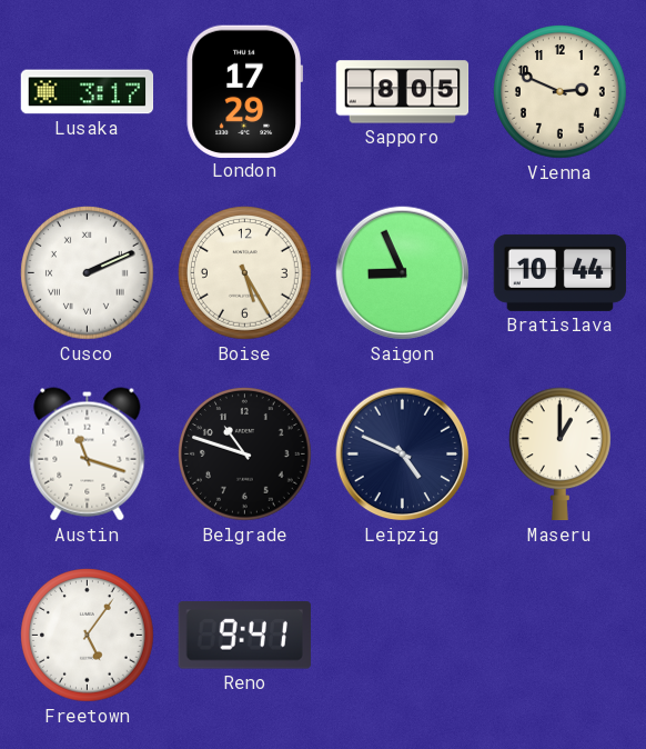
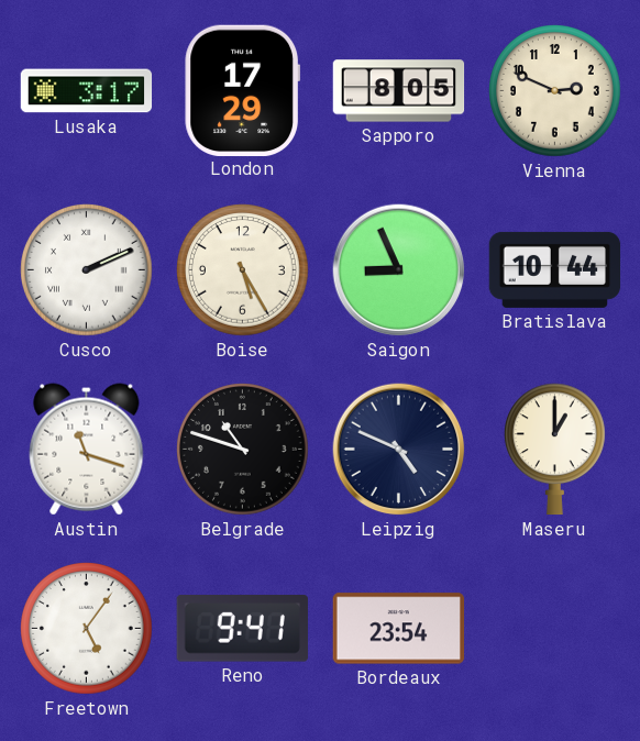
Bordeaux: none -> 23:54 (399, 629)
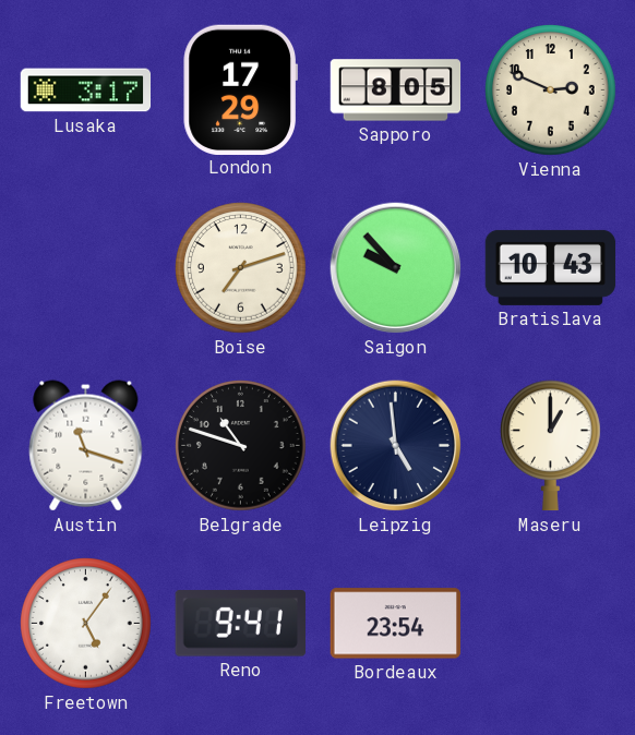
Cusco: 2:11 -> none (87, 270)
Boise: 5:25 -> 7:12 (241, 268)
Saigon: 8:56 -> 9:53 (396, 268)
Bratislava: 10:44 -> 10:43 (551, 267)
Leipzig: 4:49 -> 4:59 (396, 446)
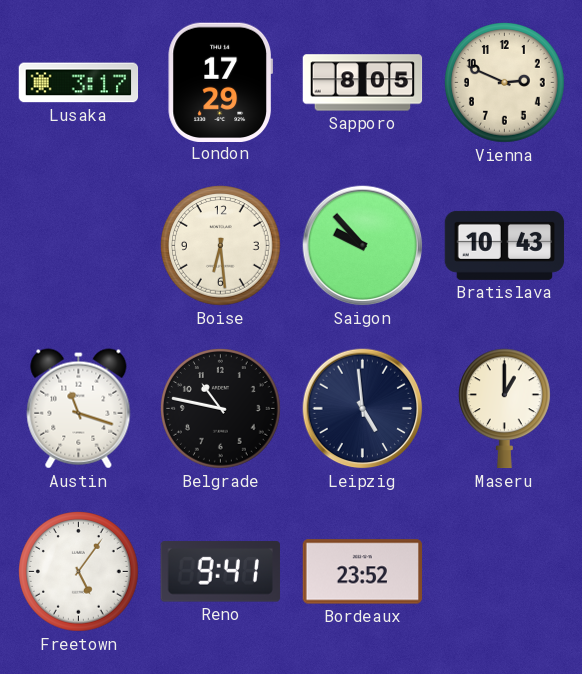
Boise: 7:12 -> 6:29 (221, 246)
Belgrade: 10:48 -> 10:47 (221, 409)
Bordeaux: 23:54 -> 23:52 (363, 572)
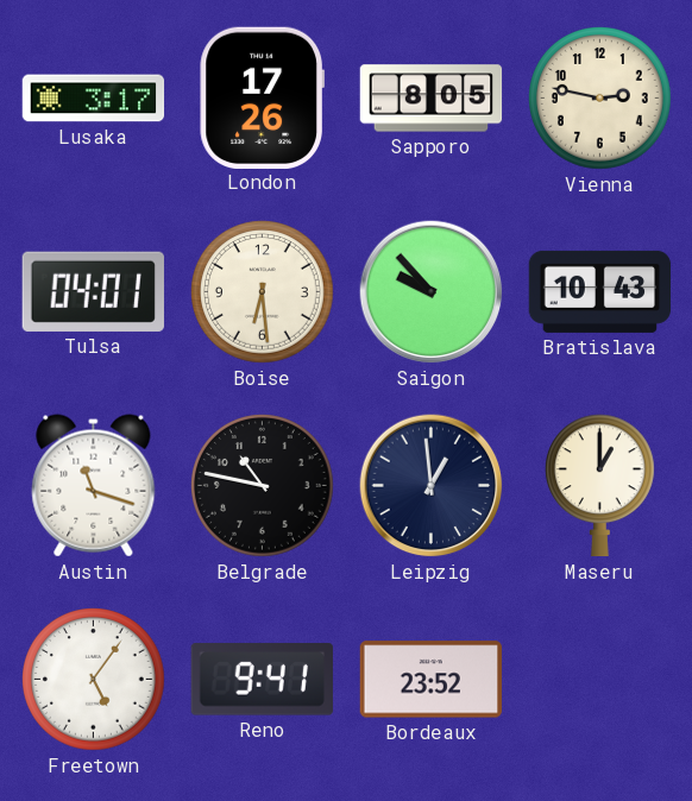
London: 17:29 -> 17:26 (262, 97)
Vienna: 2:49 -> 2:47 (600, 99)
Tulsa: none -> 04:01 (93, 291)
Leipzig: 4:59 -> 12:59 (432, 486)
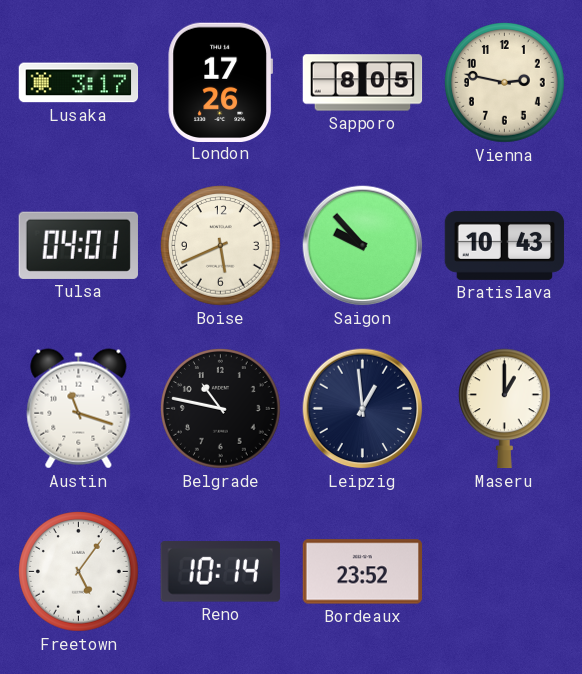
Boise: 6:29 -> 5:41 (221, 246)
Reno: 9:41 -> 10:14 (220, 572)
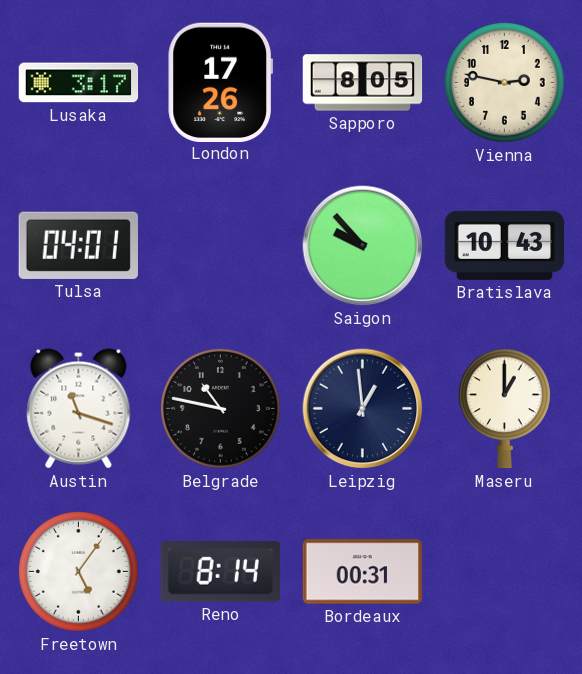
Boise: 5:41 -> none (221, 246)
Reno: 10:14 -> 8:14 (220, 572)
Bordeaux: 23:52 -> 00:31 (363, 572)
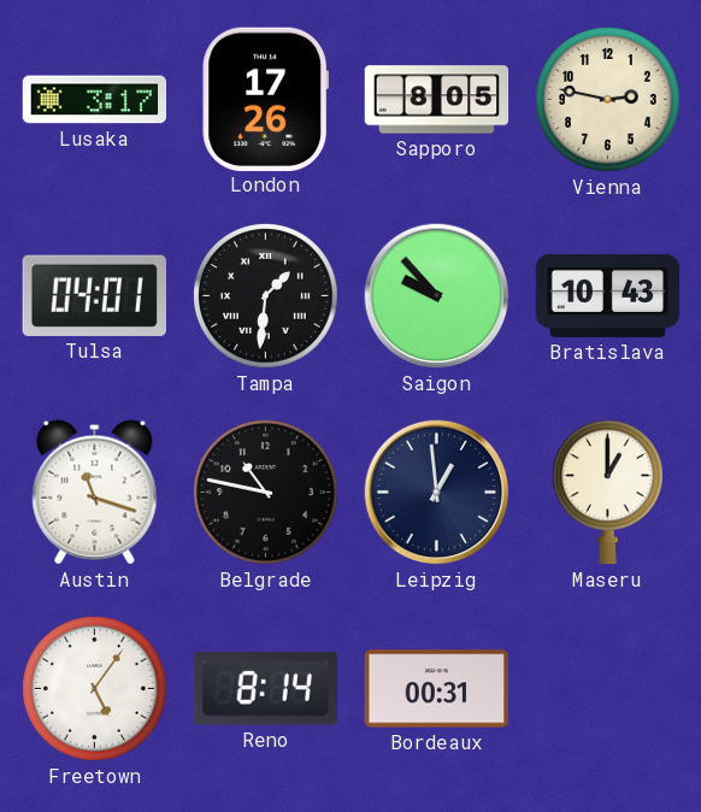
Tampa: none -> 1:31 (266, 296)
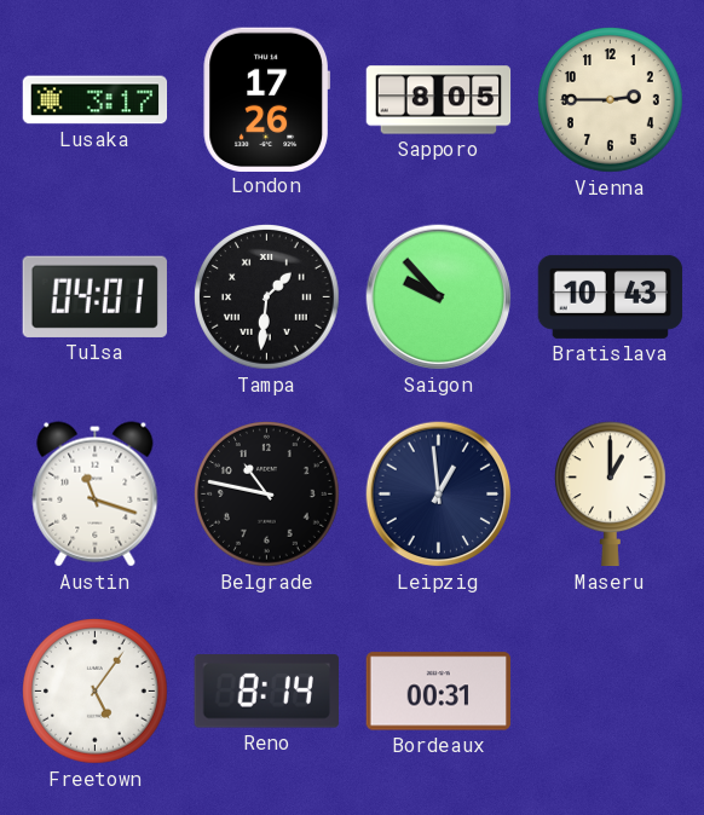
Vienna: 2:47 -> 2:45 (611, 100)
